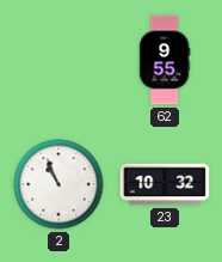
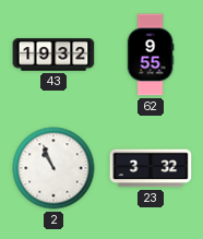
43: none -> 19:32 (53, 55)
23: 10:32 -> 3:32 (151, 168)
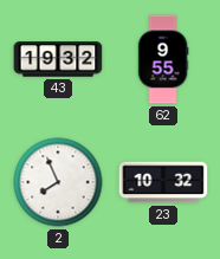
2: 10:56 -> 7:56 (58, 182)
23: 3:32 -> 10:32 (163, 182)
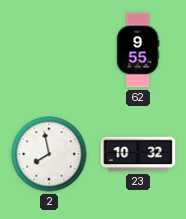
43: 19:32 -> none (58, 59)
2: 7:56 -> 7:58 (49, 154)
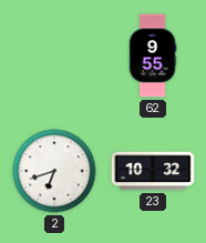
2: 7:58 -> 6:42 (54, 171)
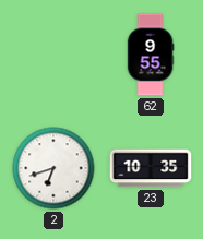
23: 10:32 -> 10:35 (151, 168)
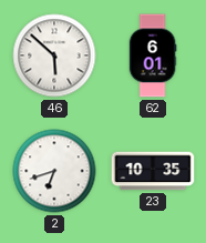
46: none -> 5:52 (54, 55)
62: 9:55 -> 6:01 (153, 55)
